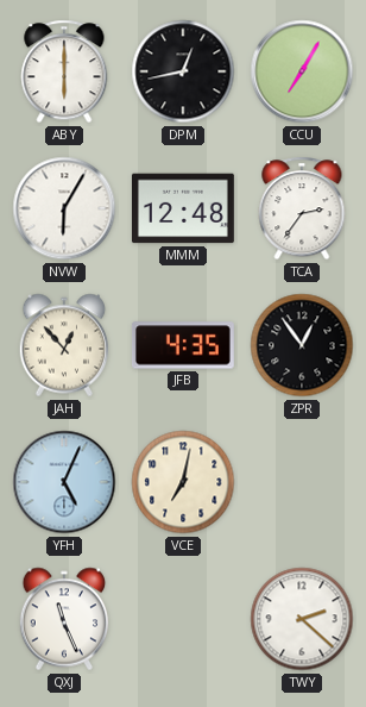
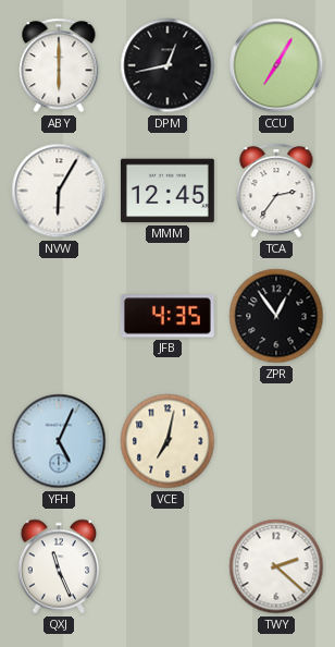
MMM: 12:48 -> 12:45 (167, 191)
JAH: 12:53 -> none (64, 345)
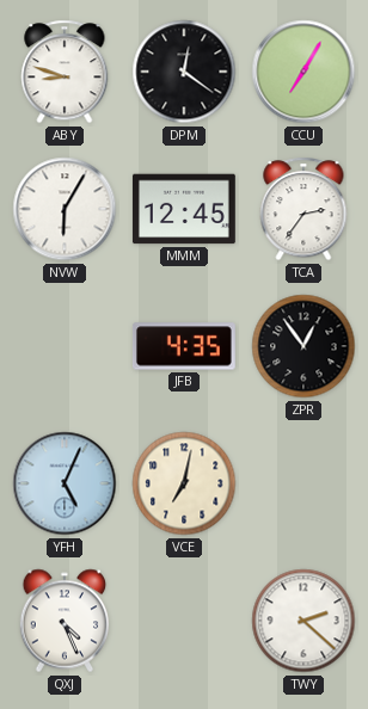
ABY: 6:00 -> 8:48 (65, 72)
DPM: 12:43 -> 12:21 (184, 72)
QXJ: 11:26 -> 4:26 (65, 621)
